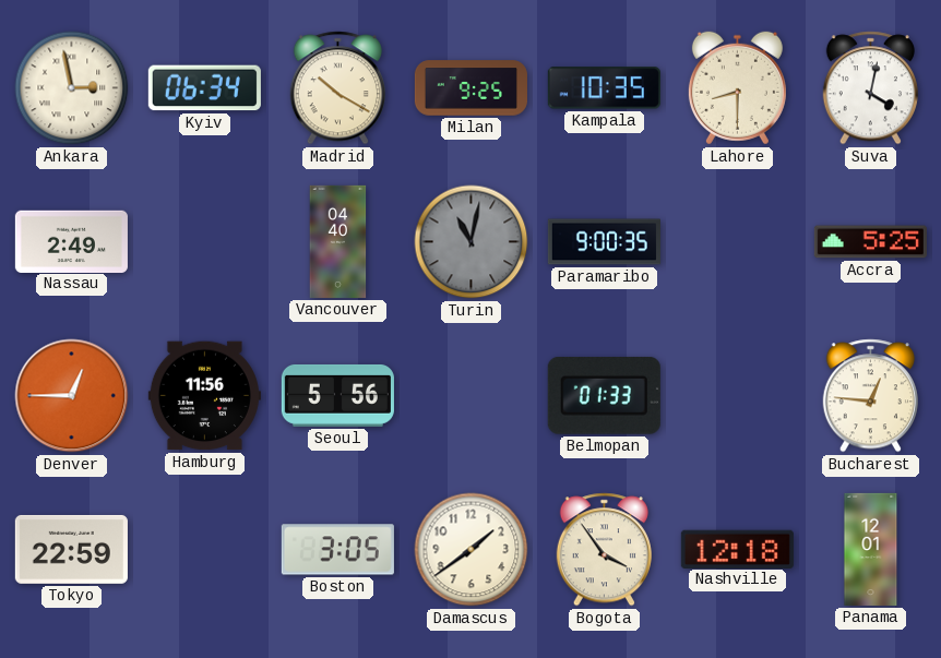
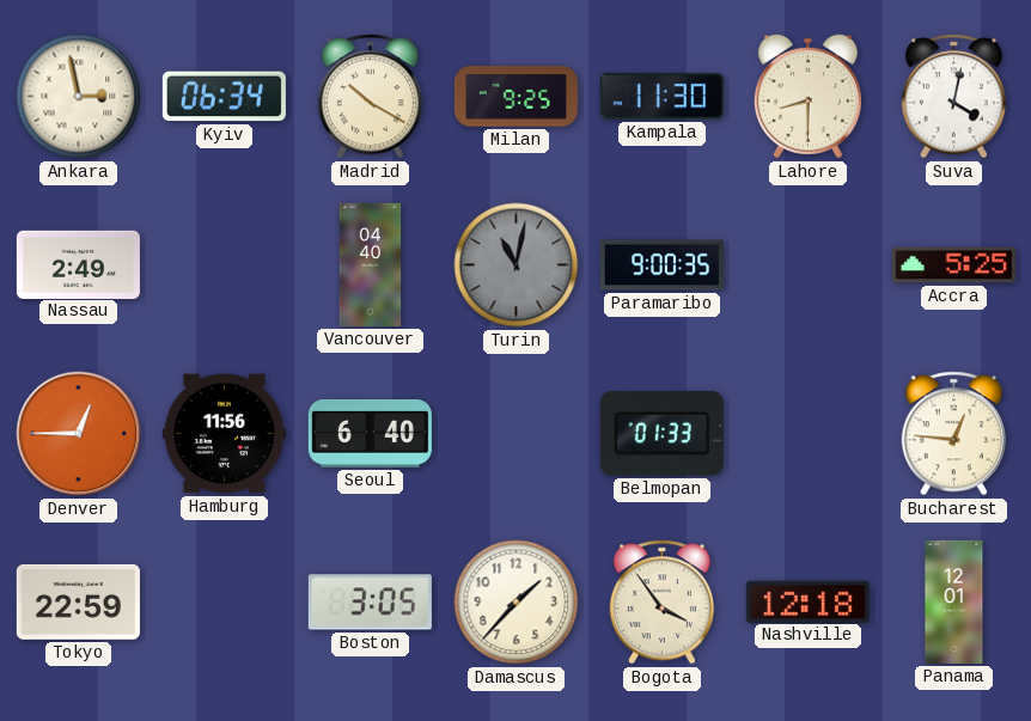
Kampala: 10:35 -> 11:30 (661, 97)
Seoul: 5:56 -> 6:40 (370, 433)
Damascus: 1:39 -> 1:37 (517, 603)
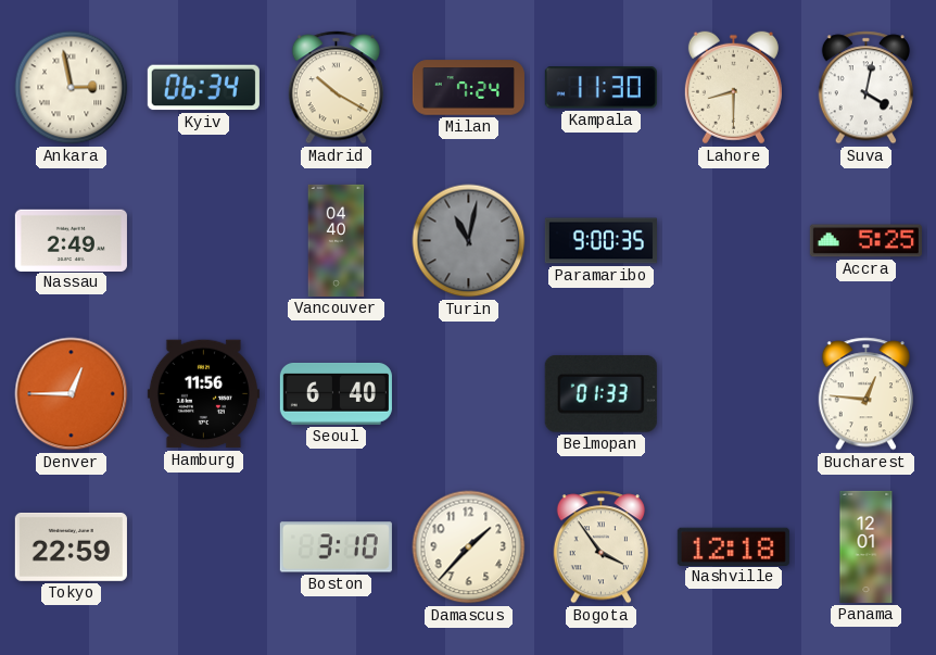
Milan: 9:25 -> 7:24 (468, 88)
Boston: 3:05 -> 3:10 (336, 547)
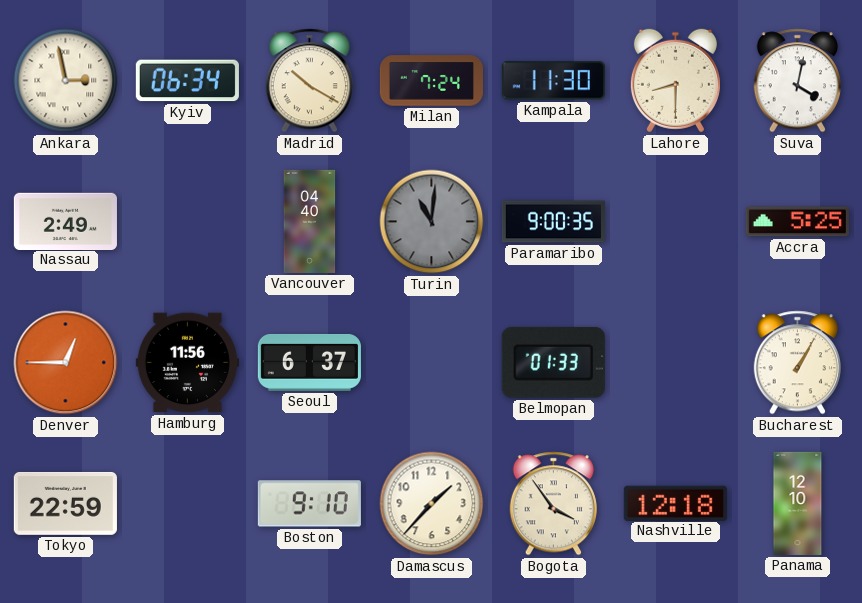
Turin: 11:02 -> 11:01 (432, 222)
Seoul: 6:40 -> 6:37 (309, 362)
Bucharest: 12:46 -> 1:05 (797, 363)
Boston: 3:10 -> 9:10 (309, 504)
Panama: 12:01 -> 12:10 (798, 503)
